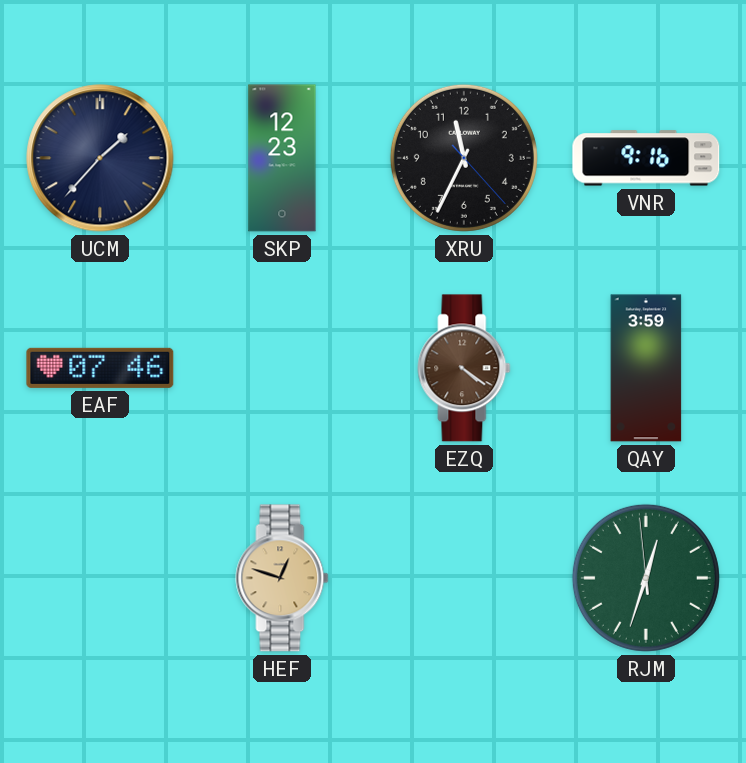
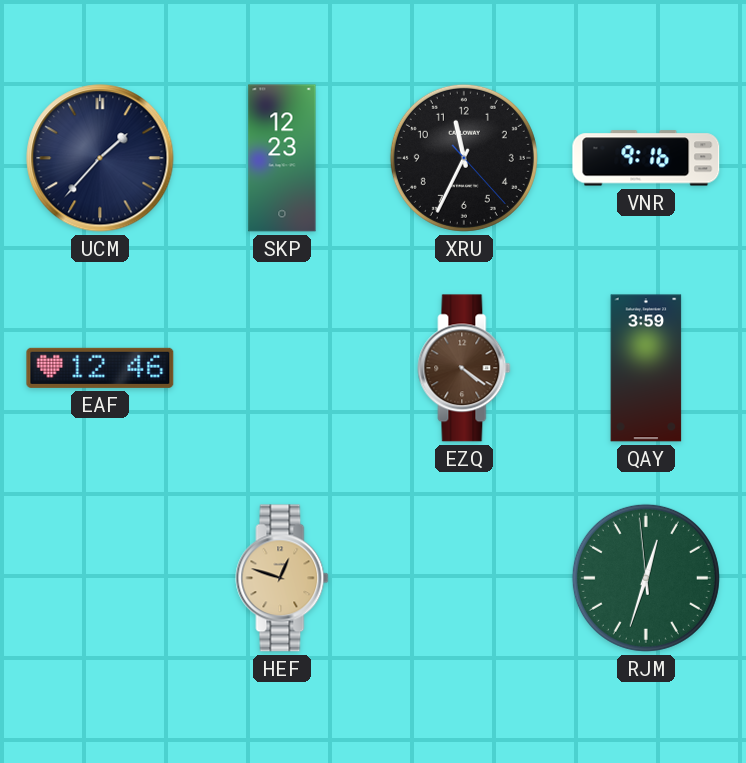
EAF: 07:46 -> 12:46 (100, 368)
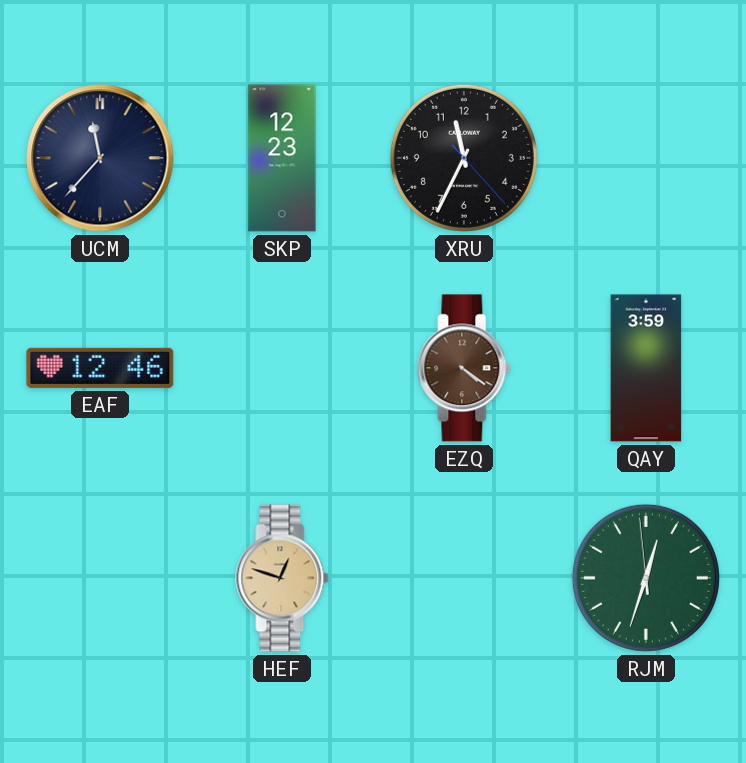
UCM: 1:37 -> 11:37 (100, 158)
VNR: 9:16 -> none (646, 158)
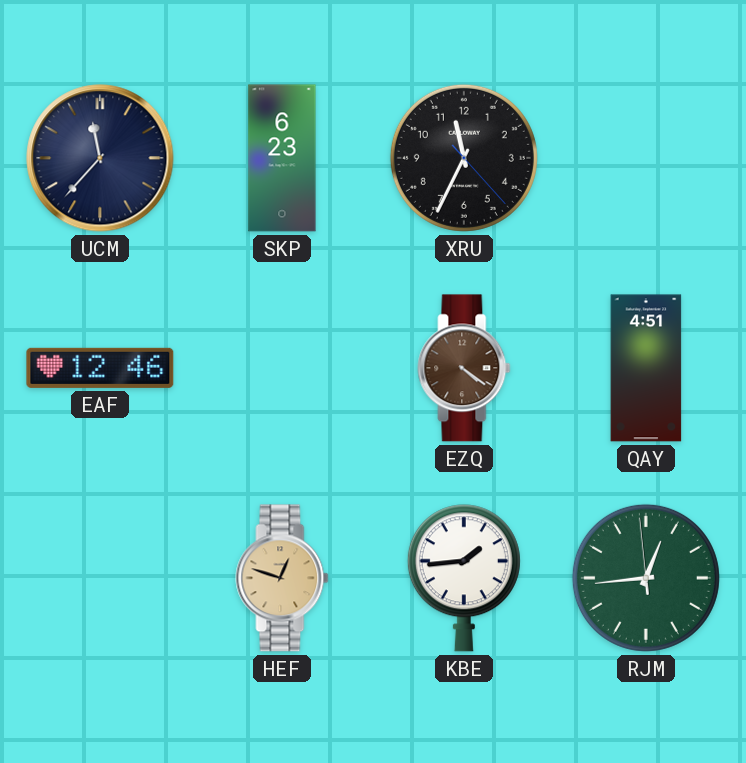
SKP: 12:23 -> 6:23 (282, 158)
QAY: 3:59 -> 4:51 (646, 368)
KBE: none -> 1:44 (464, 578)
RJM: 12:32 -> 12:43 (646, 578)
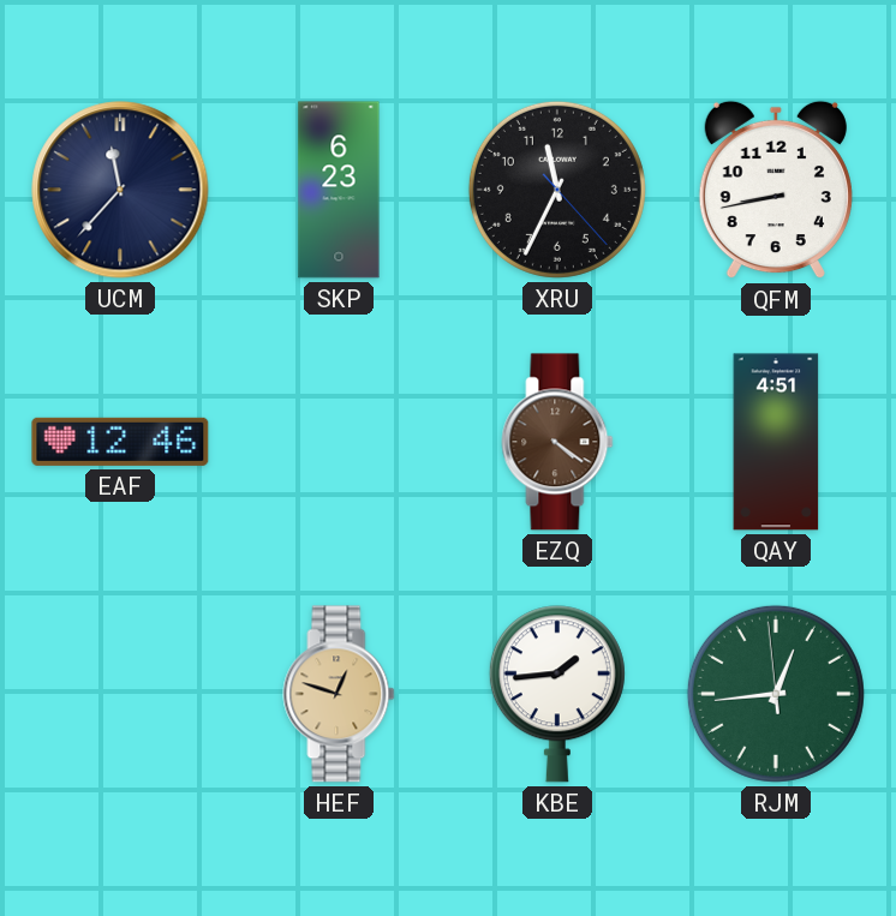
QFM: none -> 8:43 (776, 190)
